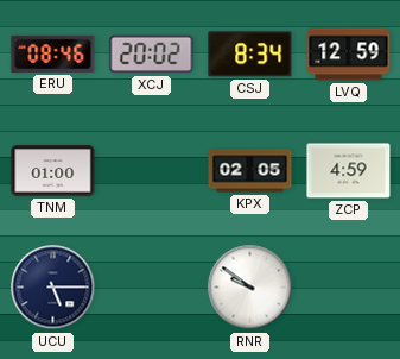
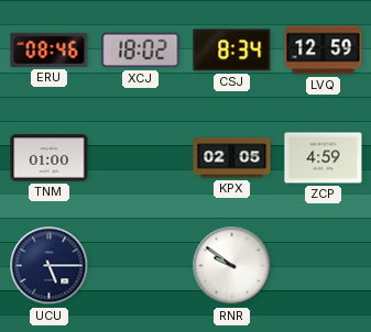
XCJ: 20:02 -> 18:02 (141, 51)
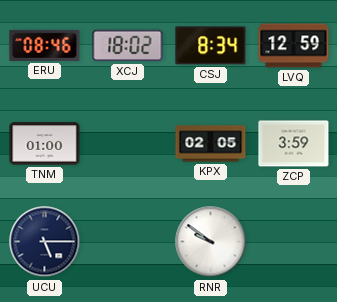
ZCP: 4:59 -> 3:59 (294, 144)
